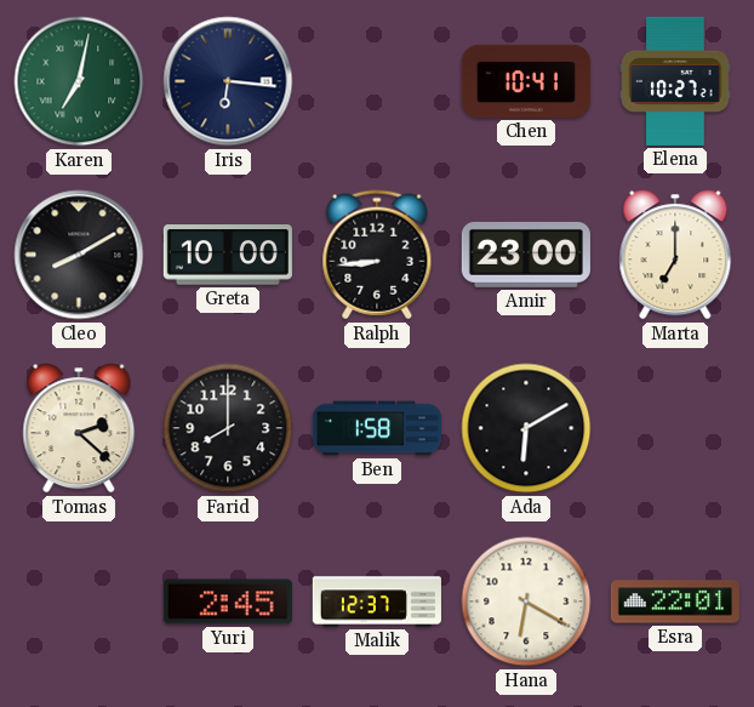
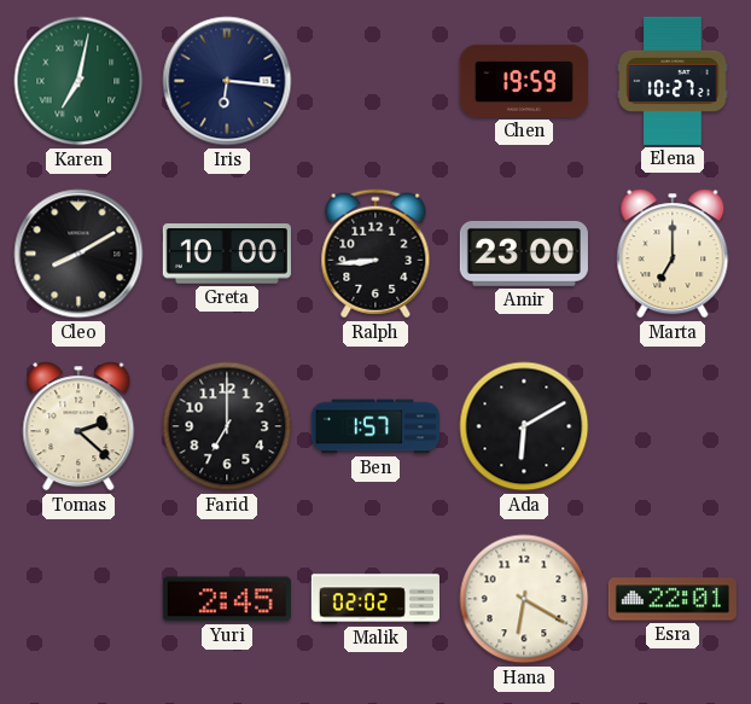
Chen: 10:41 -> 19:59 (524, 81)
Farid: 8:00 -> 7:00 (227, 426)
Ben: 1:58 -> 1:57 (374, 426)
Malik: 12:37 -> 02:02 (375, 599)
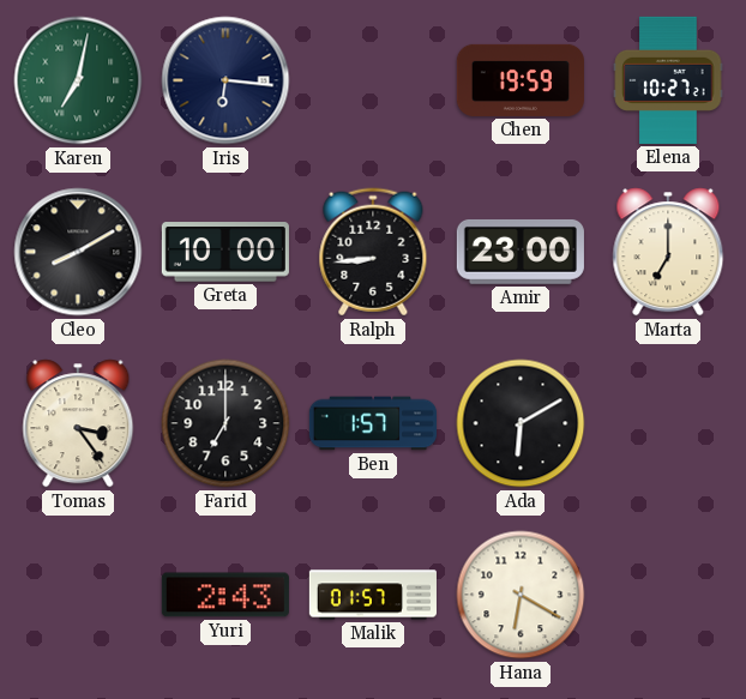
Tomas: 2:22 -> 3:24 (78, 423)
Yuri: 2:45 -> 2:43 (225, 595)
Malik: 02:02 -> 01:57 (373, 595)
Esra: 22:01 -> none (673, 599)
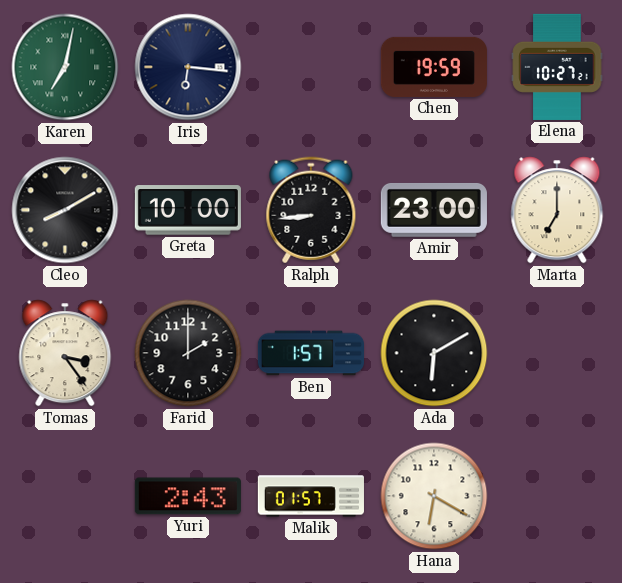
Farid: 7:00 -> 2:00 (188, 353)
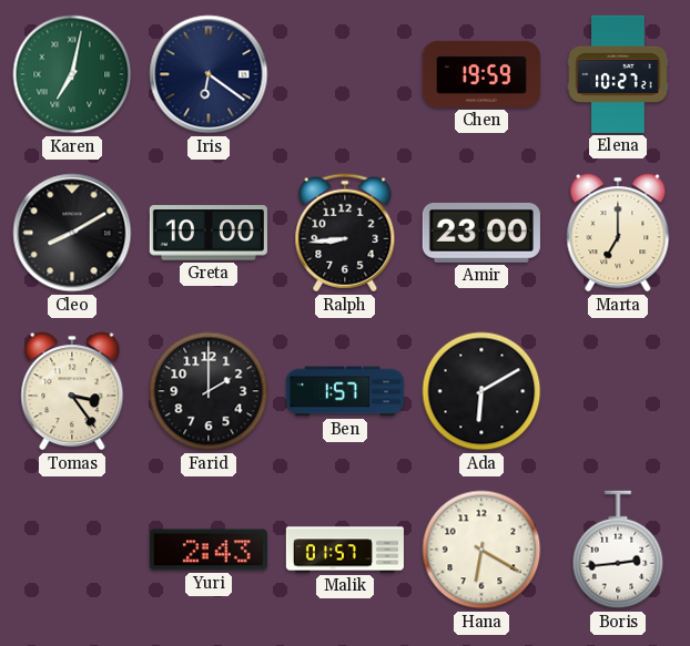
Iris: 6:16 -> 6:21 (209, 74)
Boris: none -> 2:44 (618, 550)
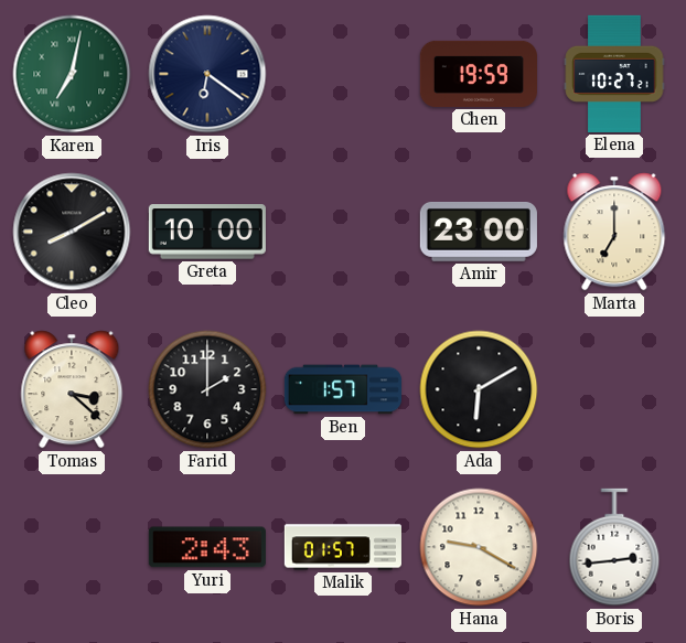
Ralph: 8:44 -> none (345, 233)
Tomas: 3:24 -> 3:22 (72, 389)
Hana: 6:20 -> 9:20 (479, 547)
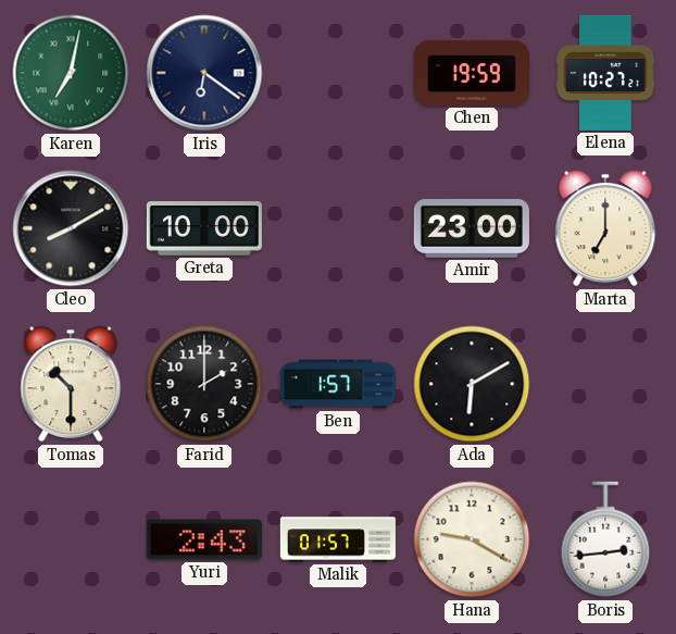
Tomas: 3:22 -> 10:30 (71, 384)
